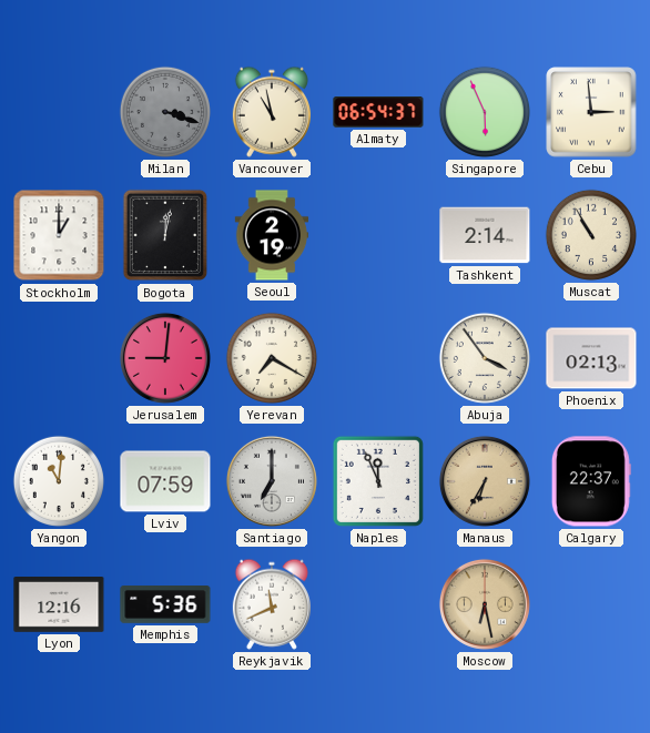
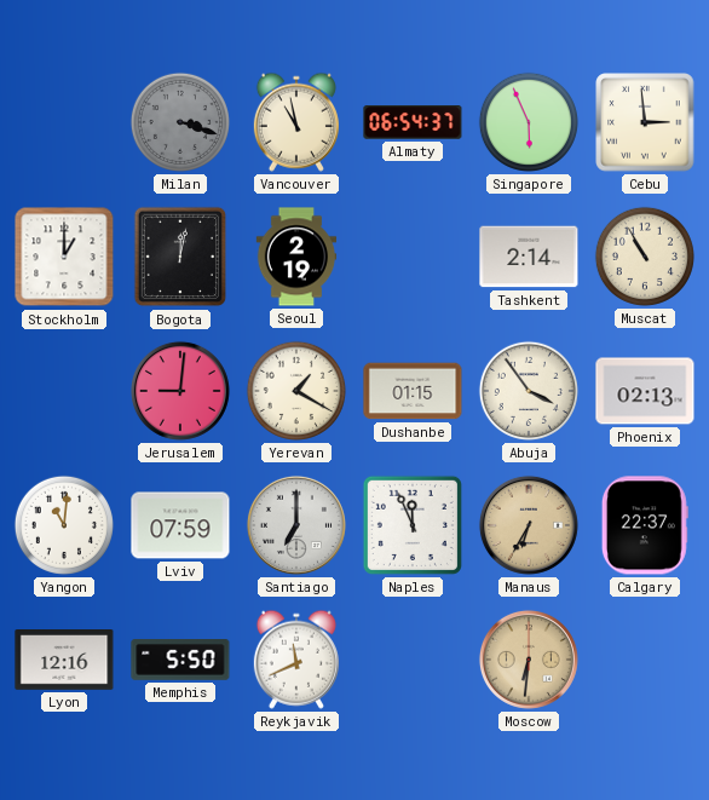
Yerevan: 7:20 -> 1:20 (296, 391)
Dushanbe: none -> 01:15 (413, 391)
Memphis: 5:36 -> 5:50 (180, 661)
Moscow: 6:28 -> 6:31 (529, 660)
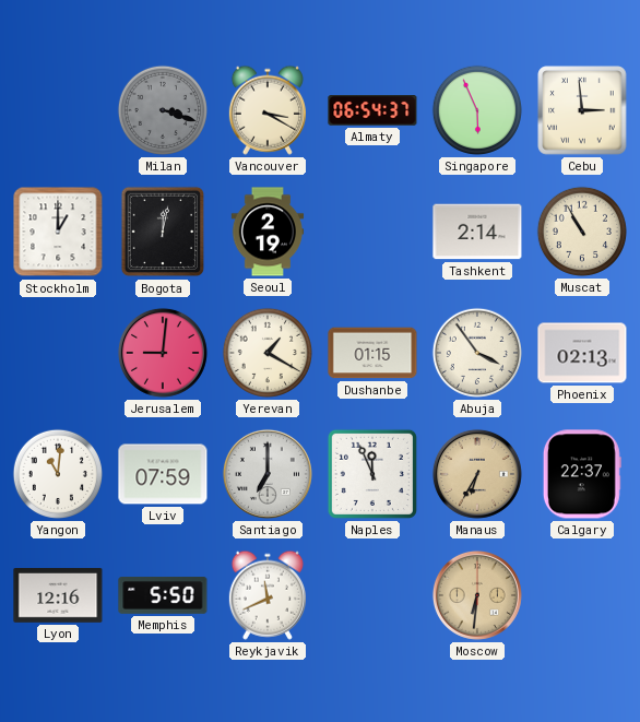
Vancouver: 10:58 -> 3:20 (268, 110)
